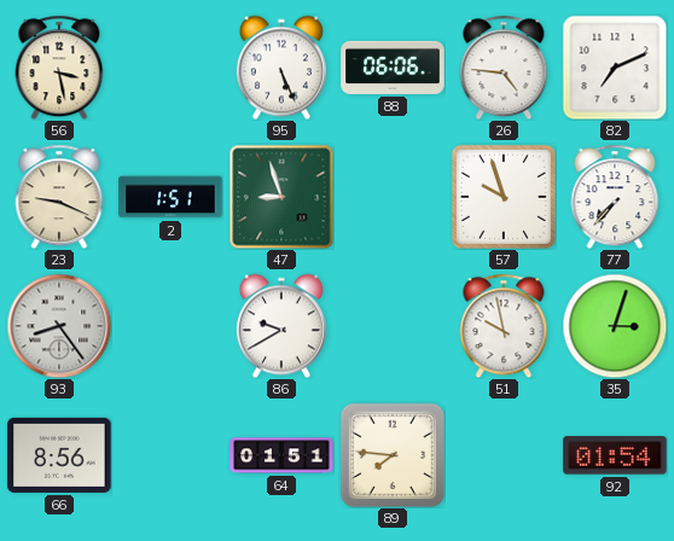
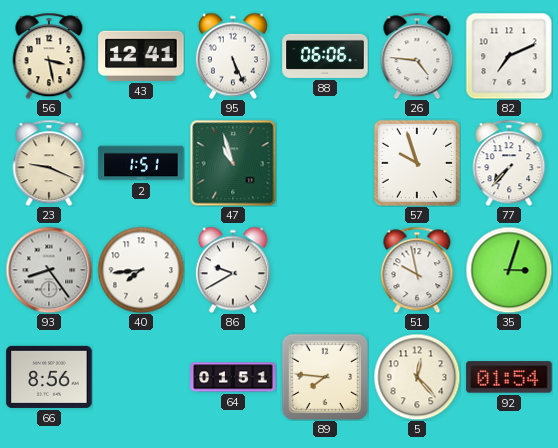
43: none -> 12:41 (141, 56)
47: 8:57 -> 10:57 (233, 163)
40: none -> 7:44 (141, 270)
5: none -> 12:23 (417, 377)
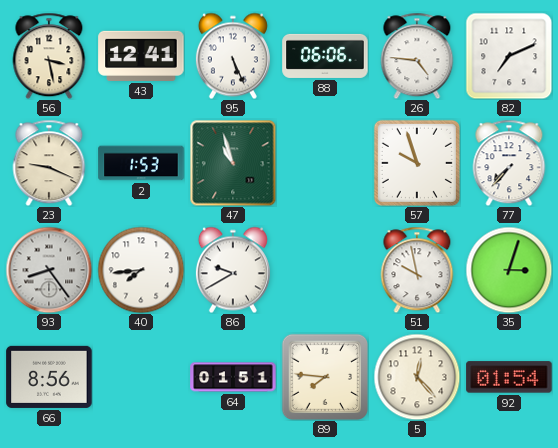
2: 1:51 -> 1:53 (141, 163)
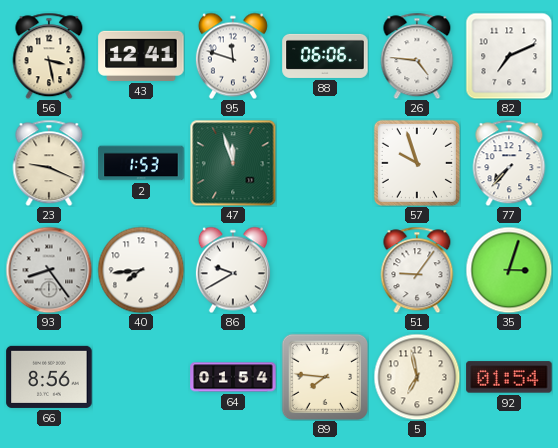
95: 5:26 -> 11:48 (233, 56)
47: 10:57 -> 11:57 (233, 163)
51: 9:58 -> 9:06 (417, 270)
64: 01:51 -> 01:54 (233, 377)
5: 12:23 -> 6:58 (417, 377)
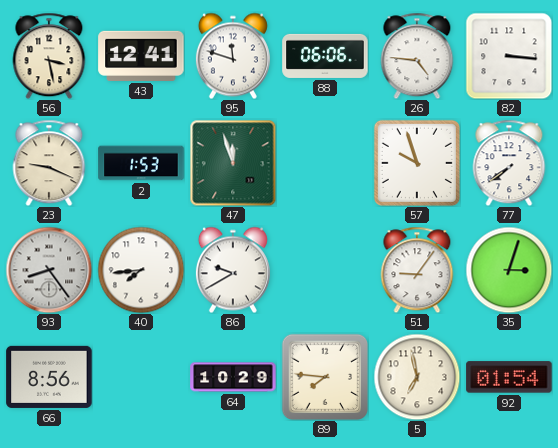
82: 7:11 -> 3:16 (509, 56)
77: 7:37 -> 7:39 (509, 163)
64: 01:54 -> 10:29 (233, 377)
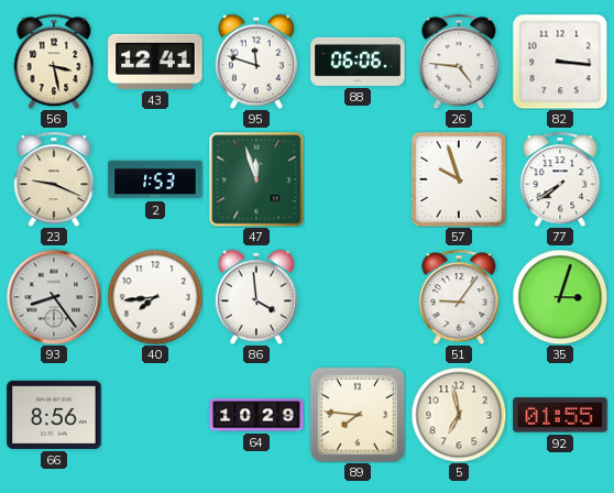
86: 9:40 -> 3:59 (256, 297)
92: 01:54 -> 01:55 (560, 415)
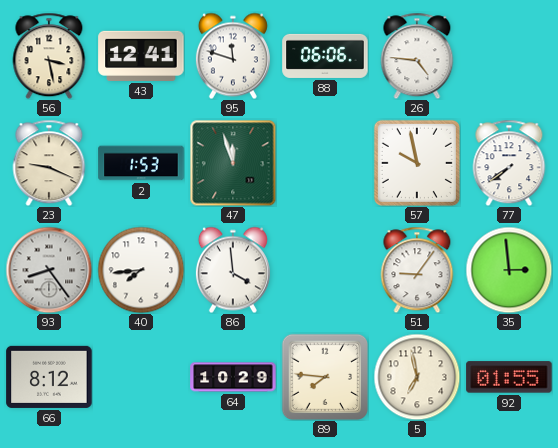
82: 3:16 -> none (560, 62)
57: 9:57 -> 9:58 (417, 163)
35: 3:03 -> 2:59 (509, 270)
66: 8:56 -> 8:12 (49, 377)
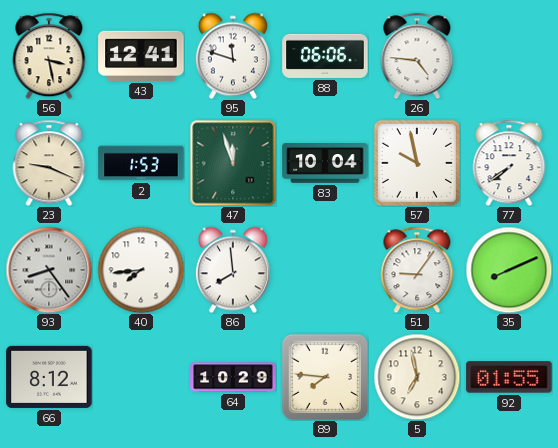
83: none -> 10:04 (325, 163)
86: 3:59 -> 7:59 (233, 270)
35: 2:59 -> 8:11 (509, 270)
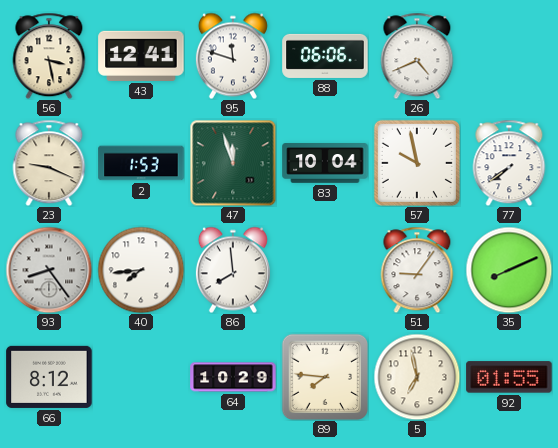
26: 4:46 -> 4:41 (417, 56)
